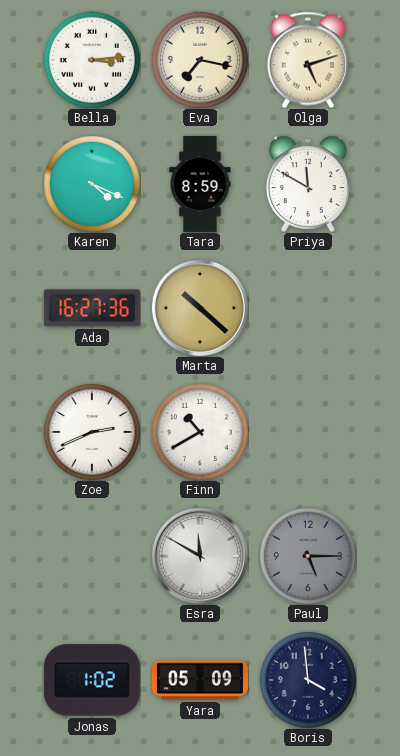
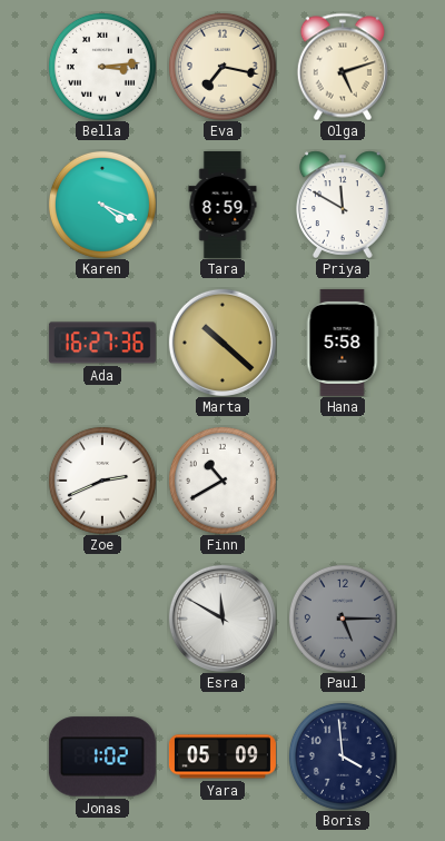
Hana: none -> 5:58 (343, 343)
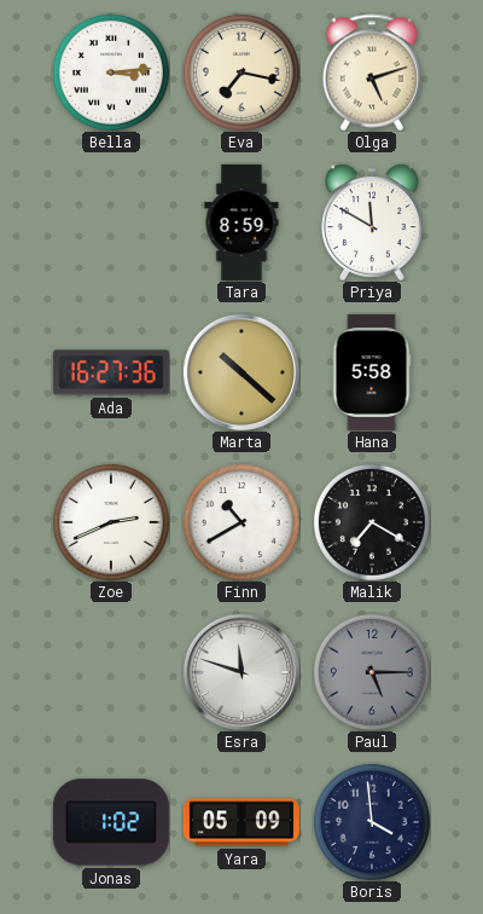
Karen: 4:19 -> none (102, 205)
Malik: none -> 7:20 (372, 522)
Esra: 11:50 -> 11:48 (241, 672)
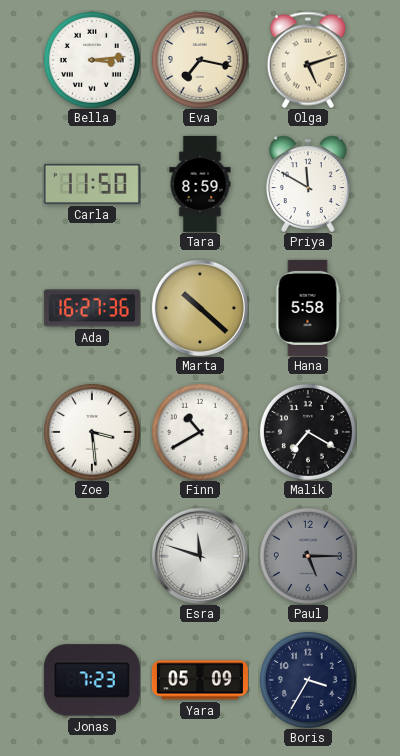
Carla: none -> 11:50 (92, 184)
Zoe: 2:41 -> 3:29 (92, 432)
Jonas: 1:02 -> 7:23 (92, 680)
Boris: 3:59 -> 3:35 (308, 680)
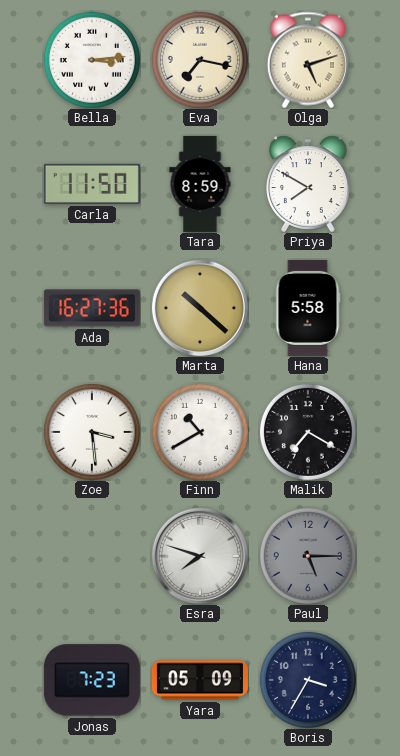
Priya: 11:50 -> 7:50 (309, 184)
Esra: 11:48 -> 7:48 (200, 556)
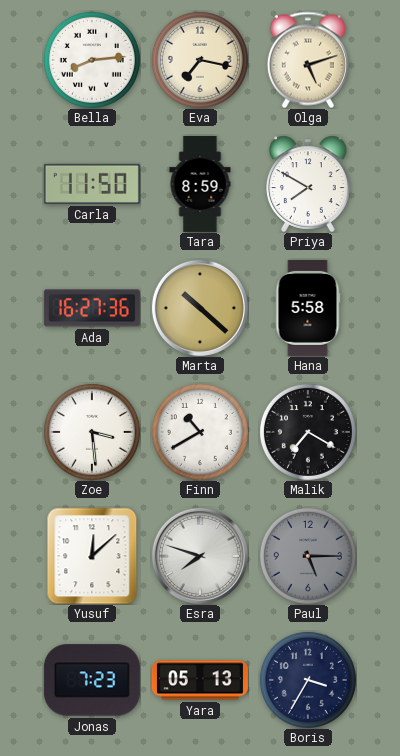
Bella: 3:14 -> 8:14 (92, 60)
Yusuf: none -> 12:08 (92, 556)
Yara: 05:09 -> 05:13 (200, 680)
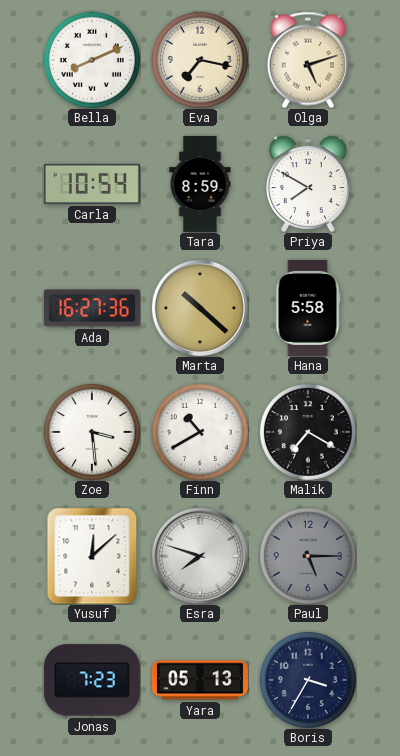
Bella: 8:14 -> 8:11 (92, 60)
Carla: 11:50 -> 10:54 (92, 184)
